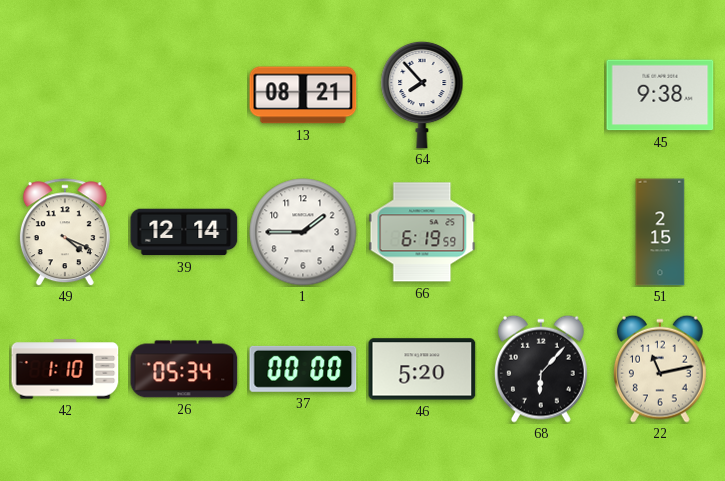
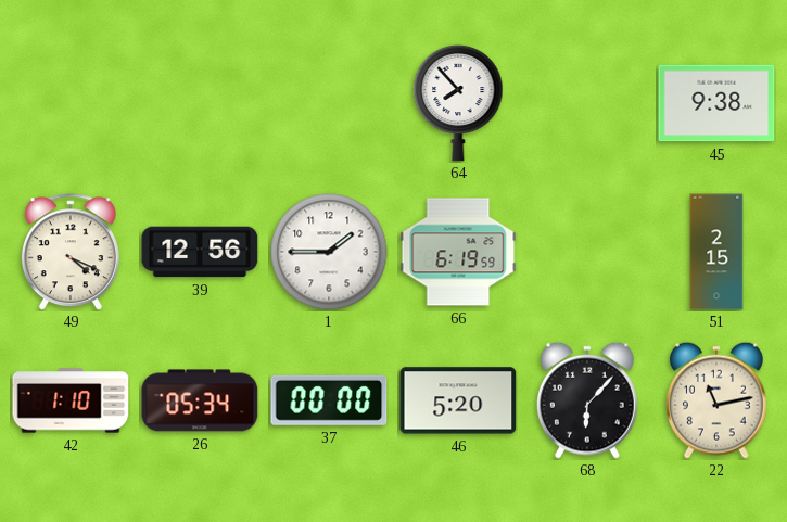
13: 08:21 -> none (303, 95)
39: 12:14 -> 12:56 (200, 252)
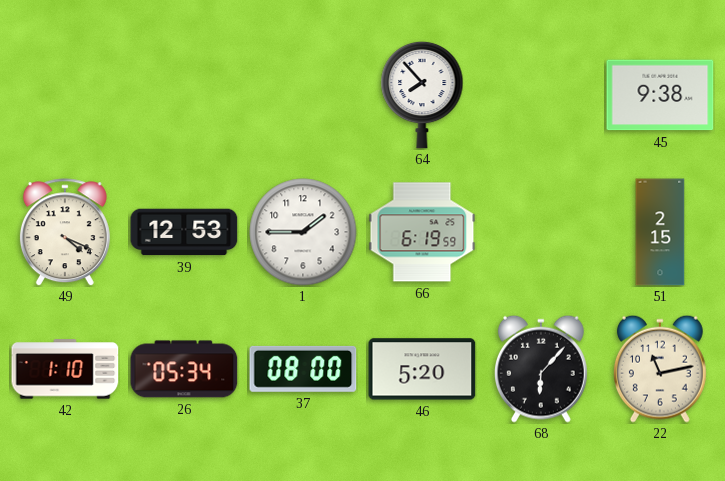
39: 12:56 -> 12:53 (184, 232)
37: 00:00 -> 08:00 (303, 369)
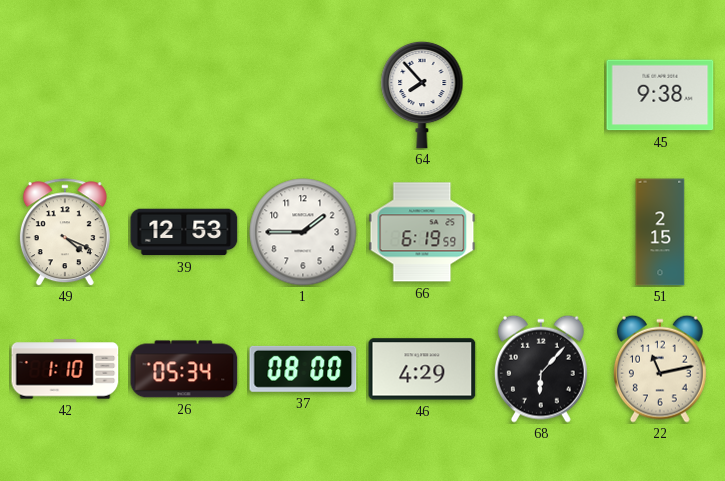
46: 5:20 -> 4:29 (422, 369)
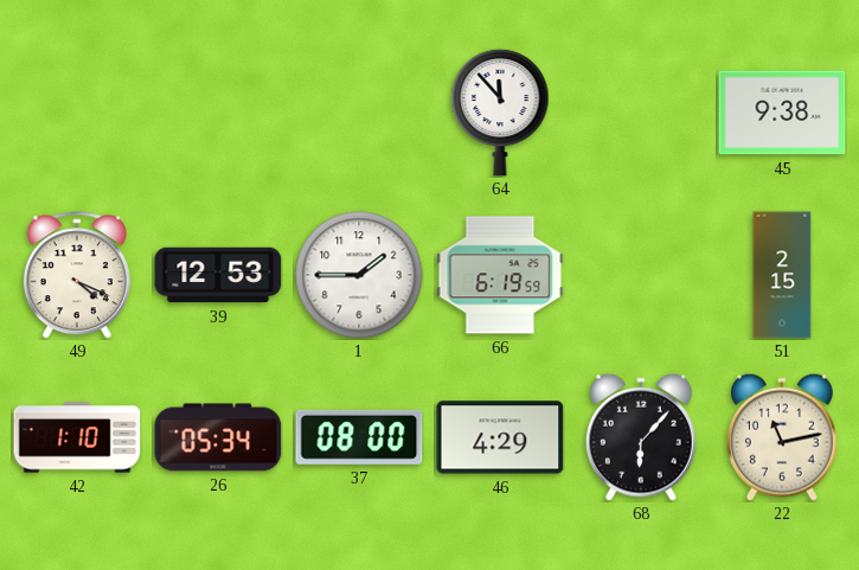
64: 7:53 -> 11:53 (500, 113)
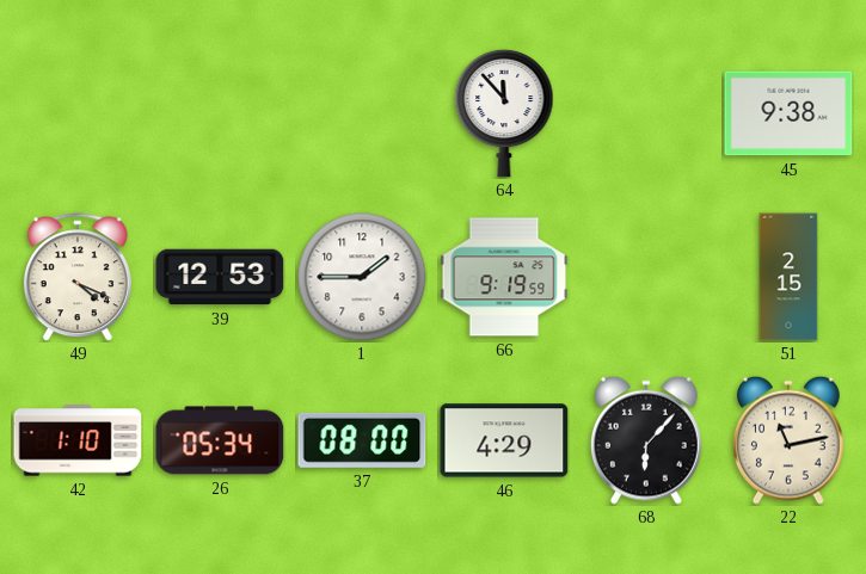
66: 6:19 -> 9:19 (504, 277)
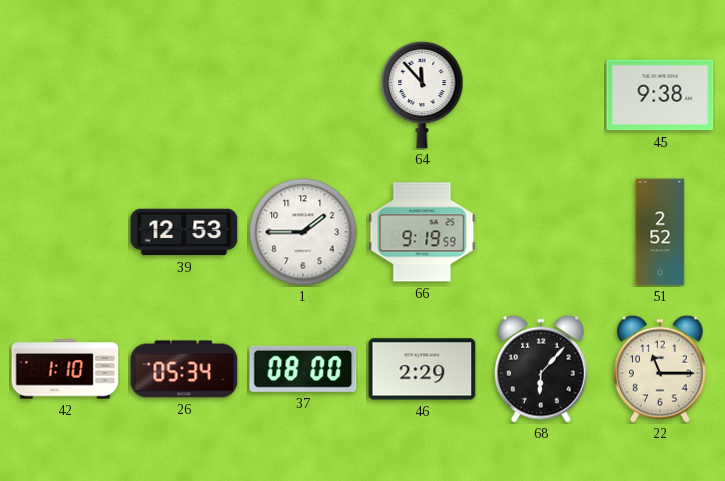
49: 4:19 -> none (78, 277)
51: 2:15 -> 2:52 (660, 232)
46: 4:29 -> 2:29 (422, 369)
22: 11:13 -> 11:15 (660, 369)
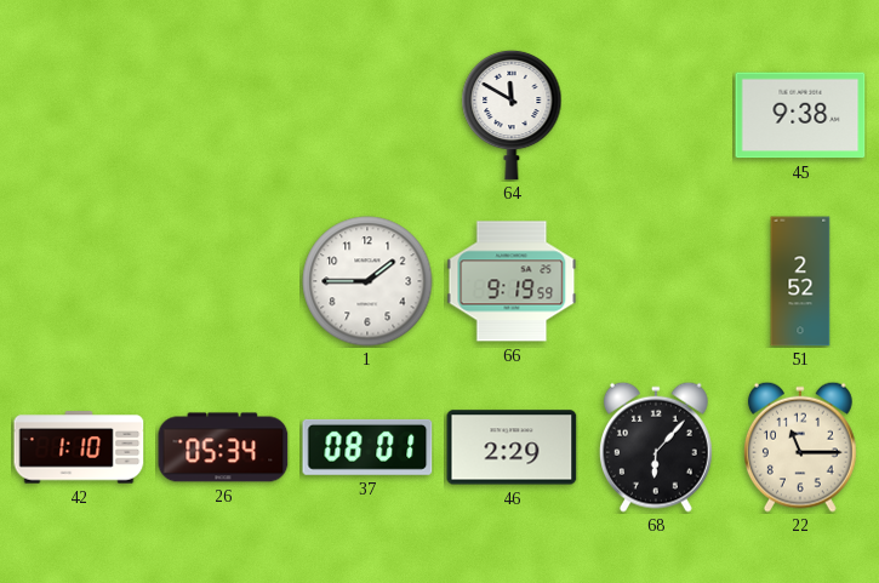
64: 11:53 -> 11:50 (512, 115)
39: 12:53 -> none (184, 232)
37: 08:00 -> 08:01 (367, 447)
